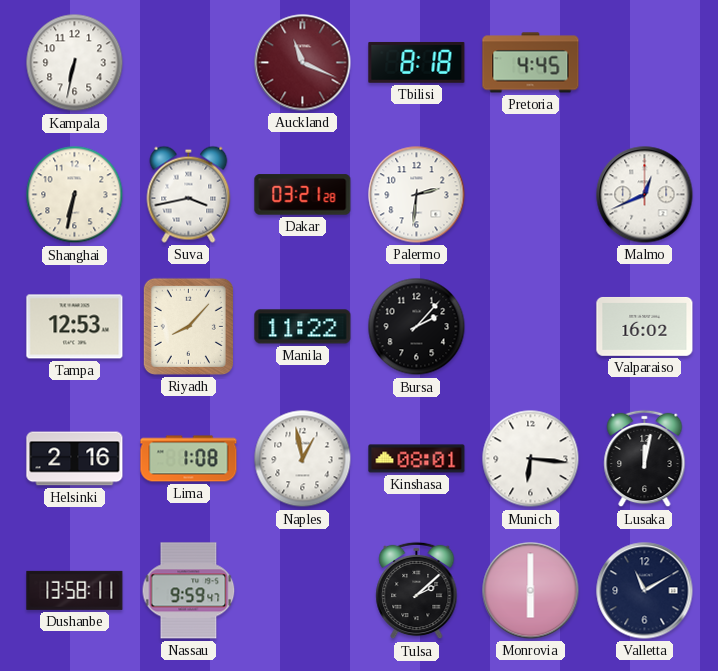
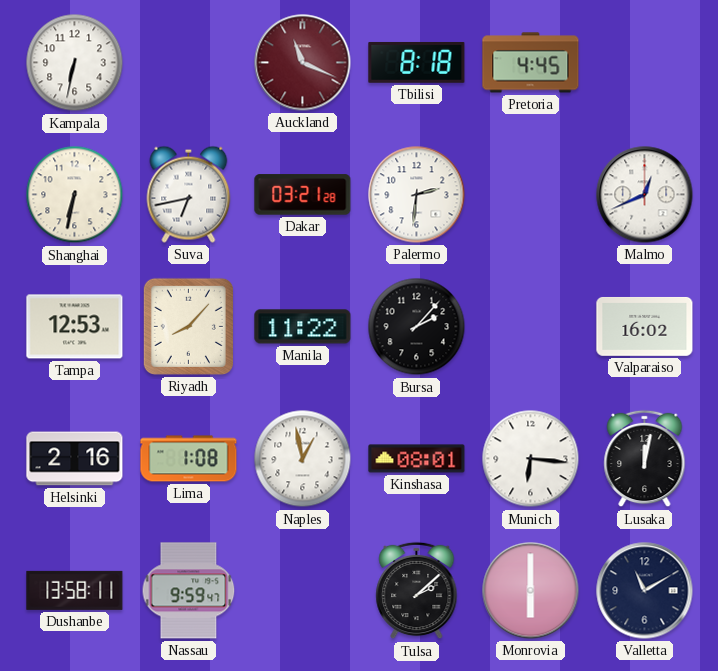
Suva: 3:43 -> 6:43 (189, 194)
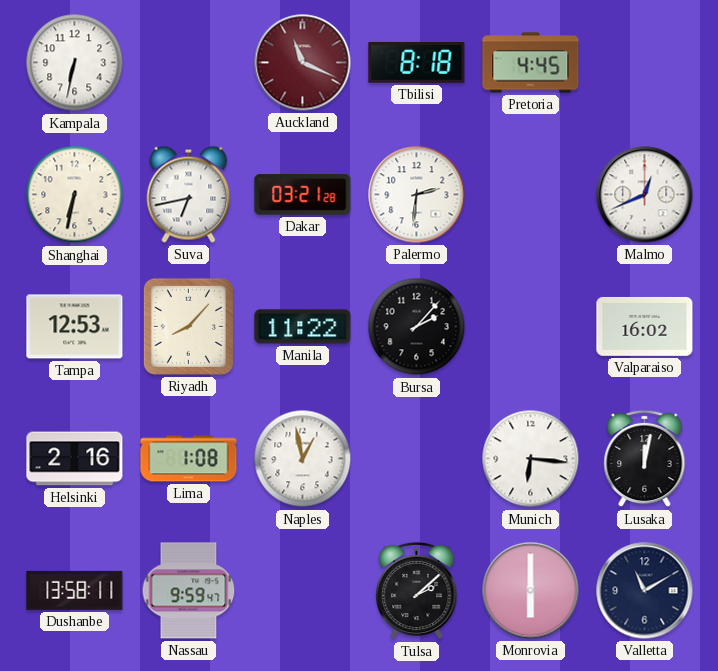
Kinshasa: 08:01 -> none (417, 459)
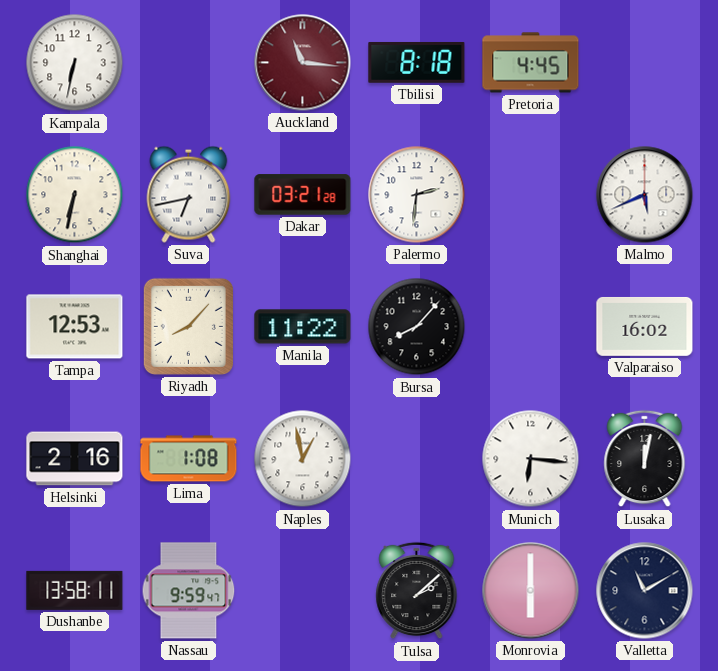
Auckland: 11:19 -> 11:16 (303, 63)
Malmo: 12:41 -> 5:41 (645, 195)
Bursa: 2:07 -> 8:07 (417, 327)
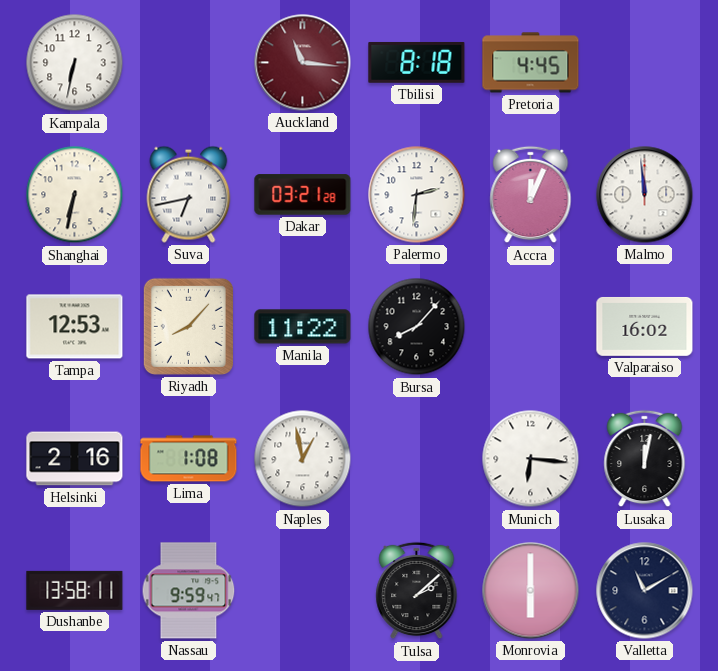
Accra: none -> 12:04 (531, 195)
Malmo: 5:41 -> 11:59 (645, 195)
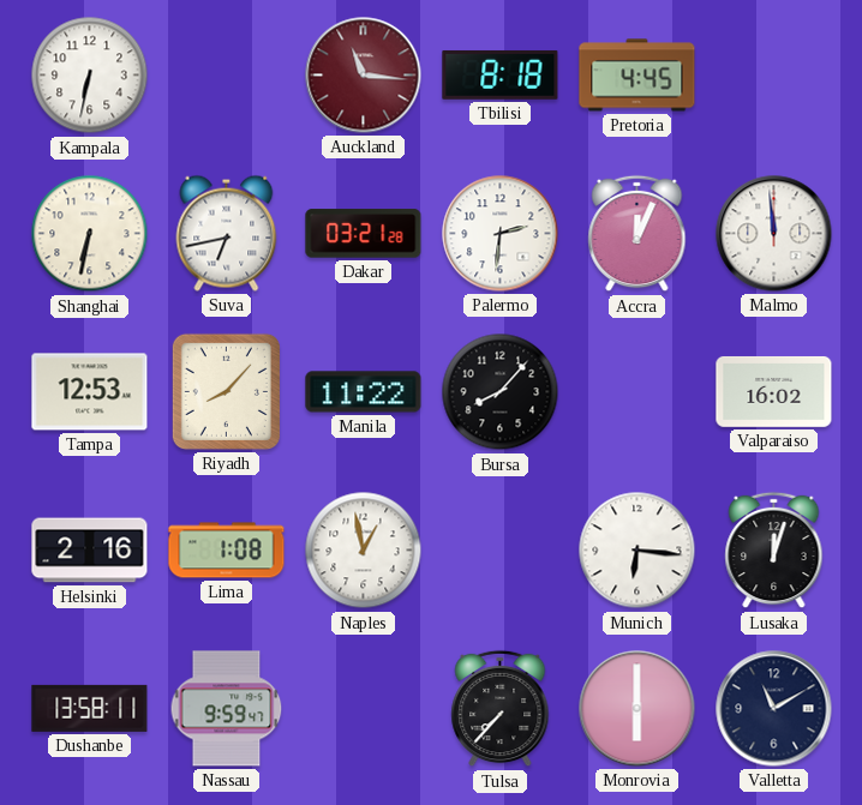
Lusaka: 12:02 -> 12:03 (774, 551)
Tulsa: 2:08 -> 7:37 (501, 709)
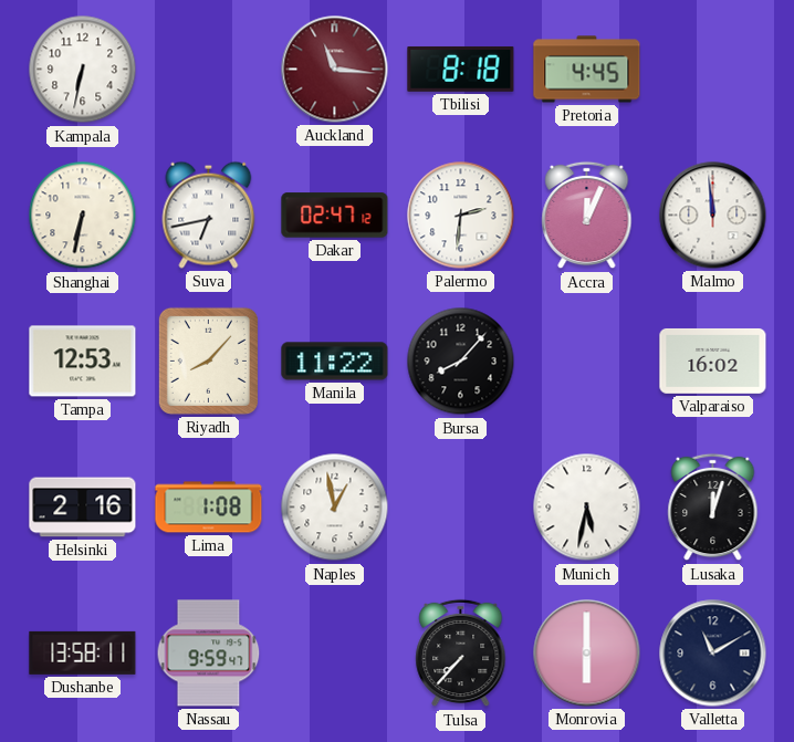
Dakar: 03:21 -> 02:47 (335, 216)
Munich: 6:16 -> 5:32 (587, 508)
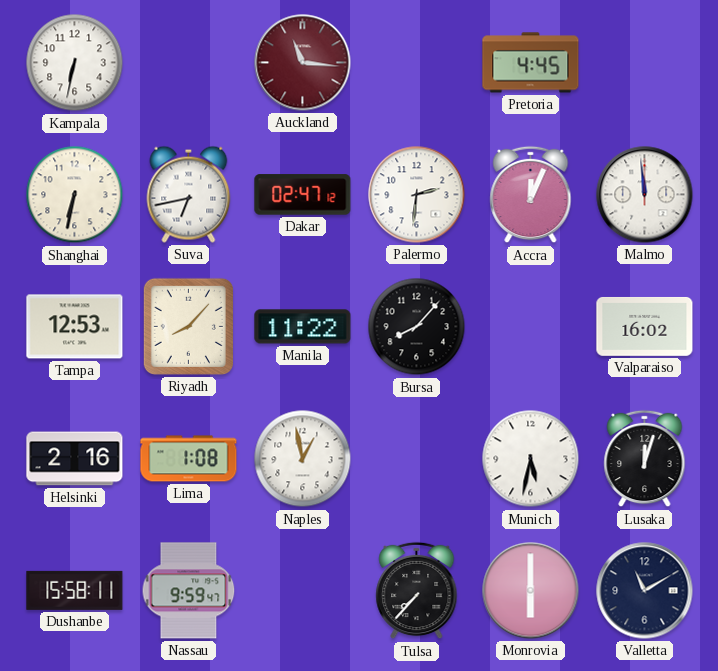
Tbilisi: 8:18 -> none (461, 69)
Dushanbe: 13:58 -> 15:58 (75, 590)
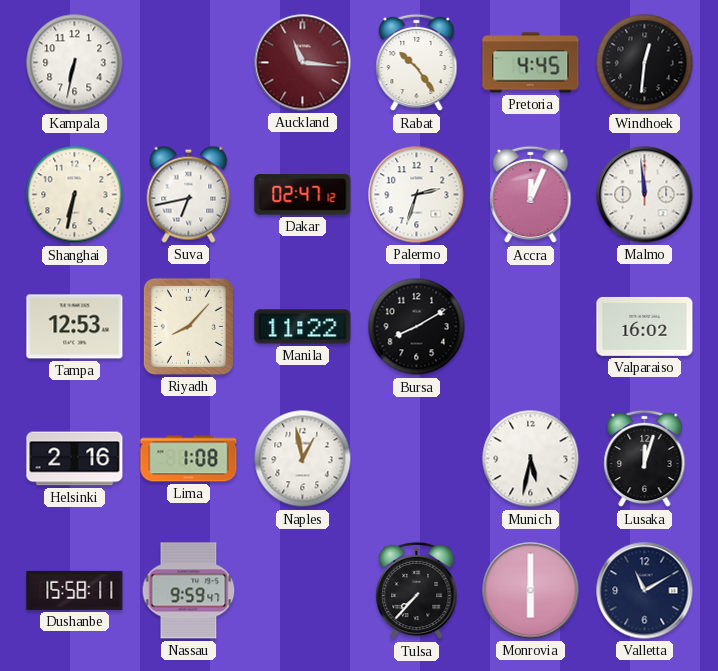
Rabat: none -> 10:24 (417, 63)
Windhoek: none -> 12:31 (645, 63)
Palermo: 2:31 -> 2:33 (417, 195)
Bursa: 8:07 -> 8:10 (417, 327)
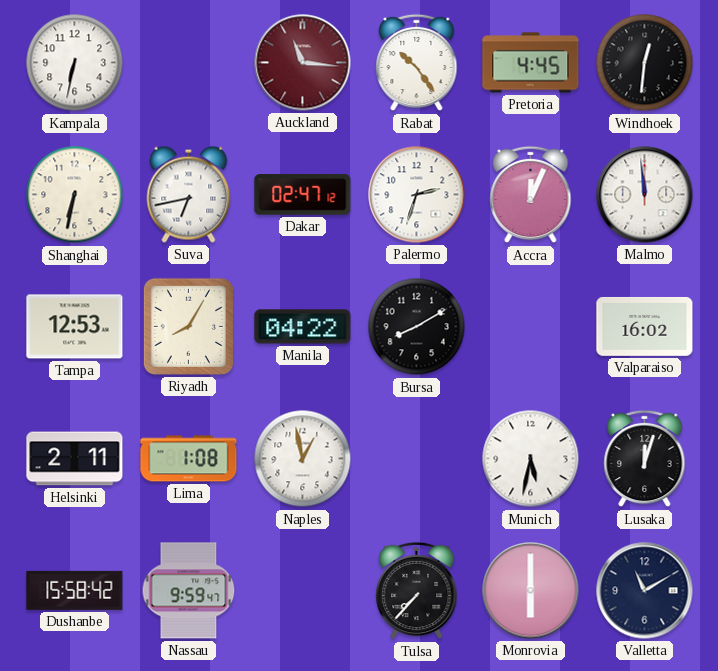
Riyadh: 8:07 -> 8:05 (188, 326)
Manila: 11:22 -> 04:22 (303, 327)
Helsinki: 2:16 -> 2:11 (75, 459)
Dushanbe: 15:58:11 -> 15:58:42 (75, 590)
